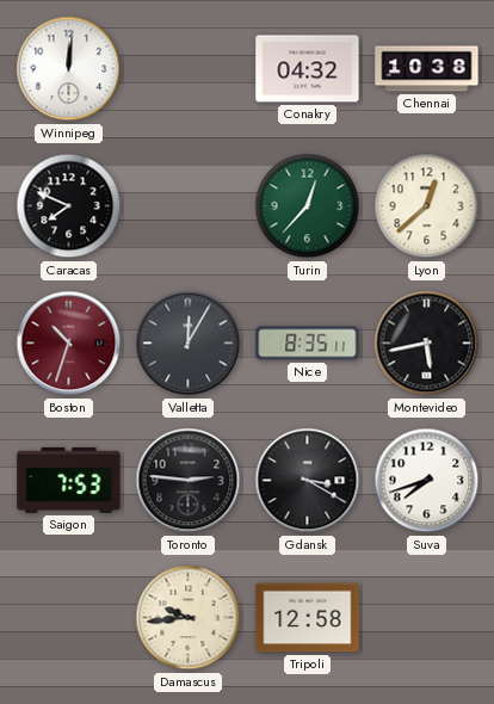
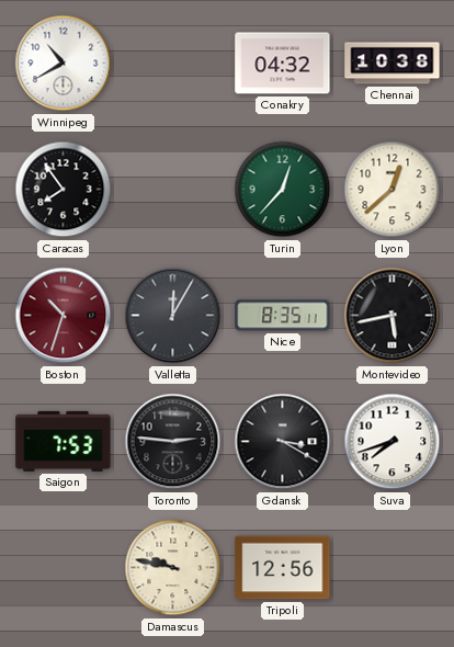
Winnipeg: 12:01 -> 10:40 (64, 64)
Caracas: 7:49 -> 7:54 (64, 190)
Damascus: 9:44 -> 9:47 (173, 568)
Tripoli: 12:58 -> 12:56 (283, 568)
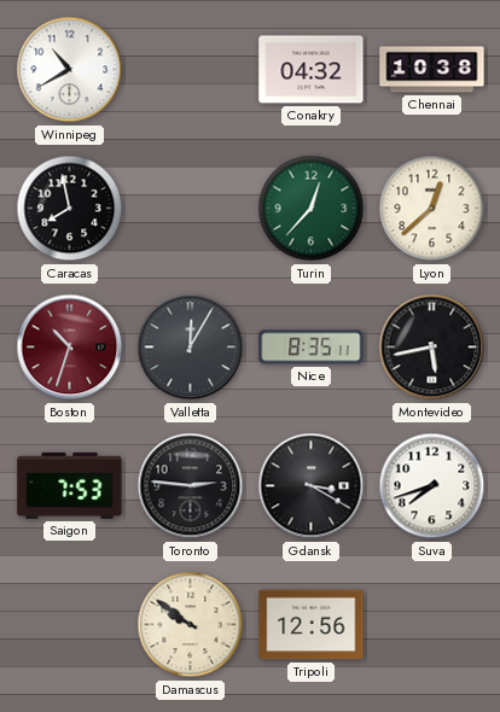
Caracas: 7:54 -> 7:58 (70, 209)
Damascus: 9:47 -> 9:51 (191, 625)
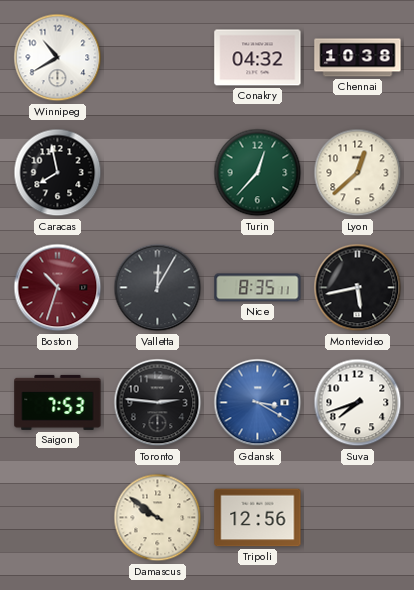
Gdansk dial: black -> blue (258, 403)
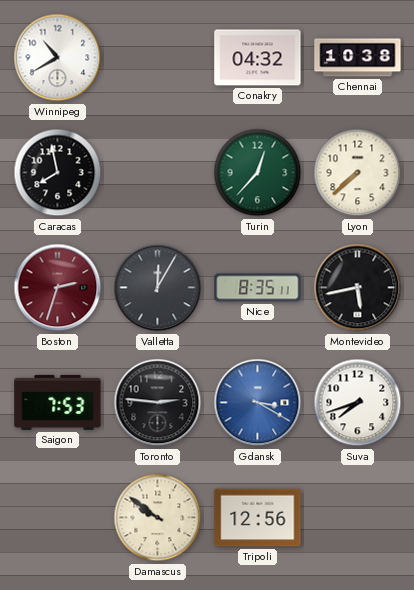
Lyon: 12:38 -> 7:38 (358, 173)
Boston: 10:33 -> 2:33 (58, 288)
